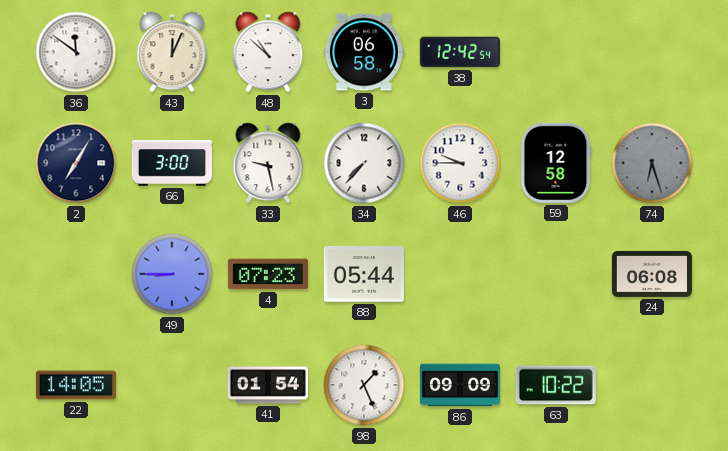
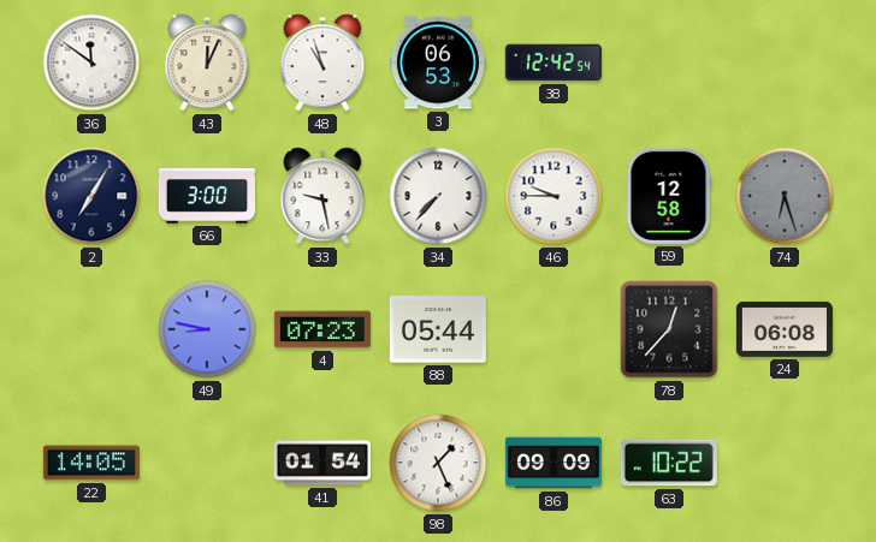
48: 10:52 -> 10:57 (322, 62)
3: 06:58 -> 06:53 (438, 62)
49: 8:45 -> 8:47 (207, 329)
78: none -> 12:37 (669, 329)
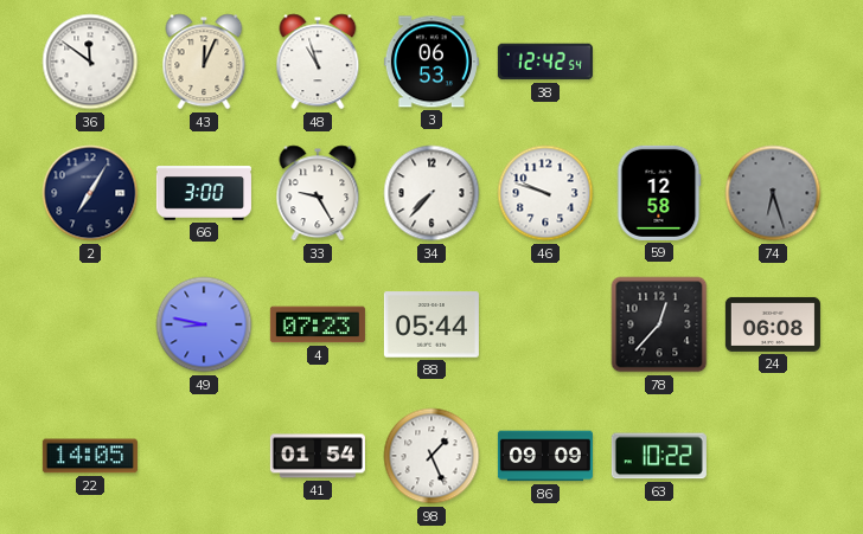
33: 9:28 -> 9:25 (318, 193)
46: 9:45 -> 9:48 (545, 193)
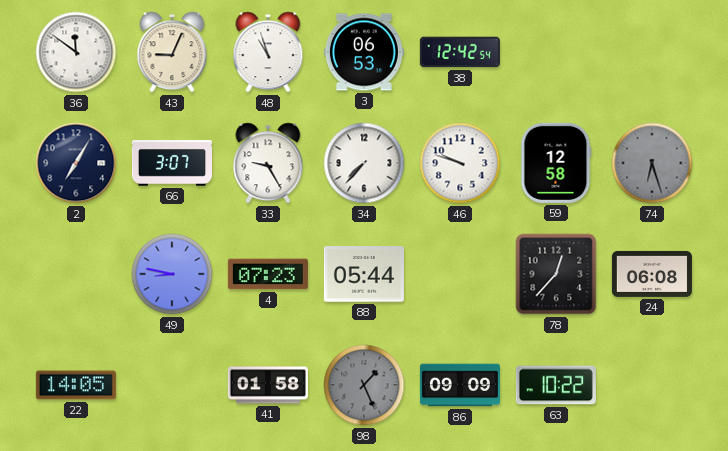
43: 12:04 -> 9:04 (172, 52)
66: 3:00 -> 3:07 (172, 163)
41: 01:54 -> 01:58 (268, 385)
98 dial: white -> grey (364, 385)
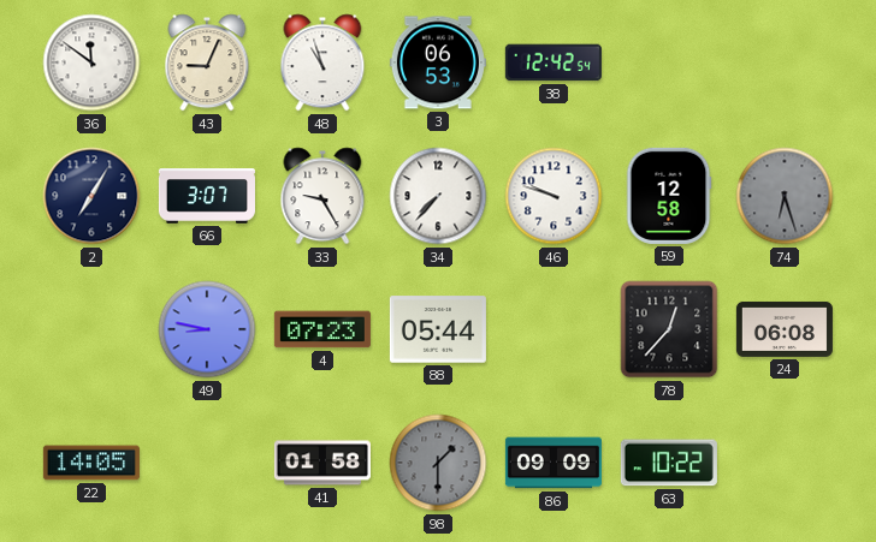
98: 1:26 -> 1:30 (438, 463)
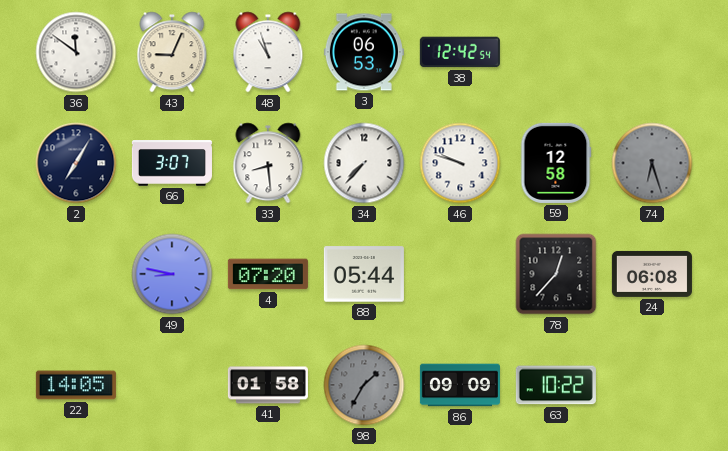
33: 9:25 -> 8:29 (268, 163)
4: 07:23 -> 07:20 (268, 274)
98: 1:30 -> 1:35 (364, 385)
